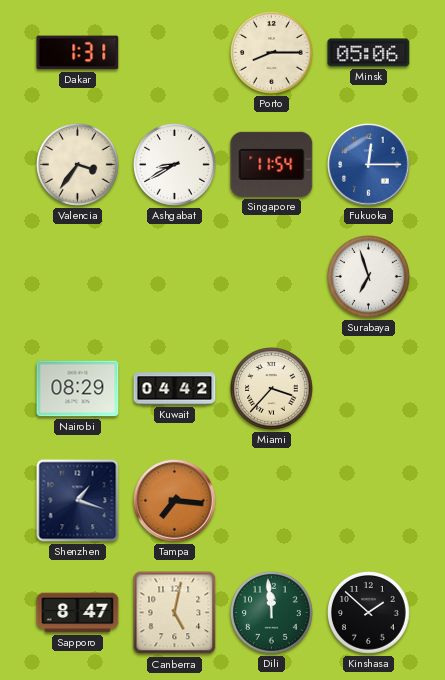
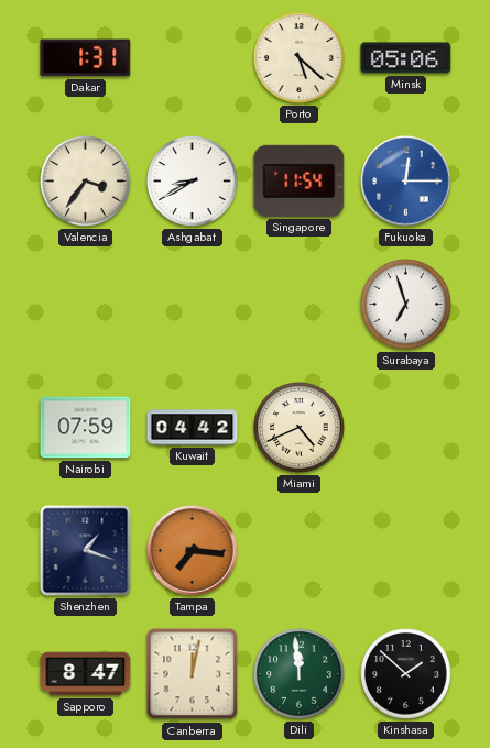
Porto: 8:15 -> 5:22 (300, 58)
Nairobi: 08:29 -> 07:59 (86, 428)
Miami: 3:37 -> 4:41 (300, 428)
Canberra: 5:02 -> 12:02 (193, 674)
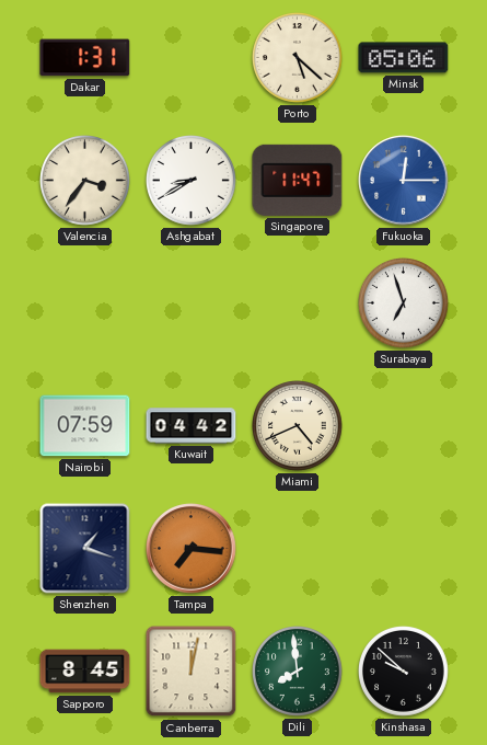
Singapore: 11:54 -> 11:47 (298, 180)
Sapporo: 8:47 -> 8:45 (85, 672)
Dili: 11:59 -> 7:59 (298, 672)
Kinshasa: 1:52 -> 9:52 (404, 672)
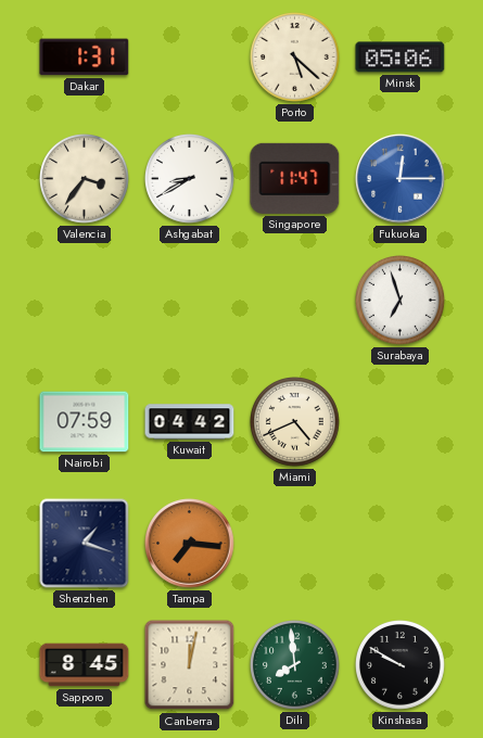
Kinshasa: 9:52 -> 9:50 (401, 665)
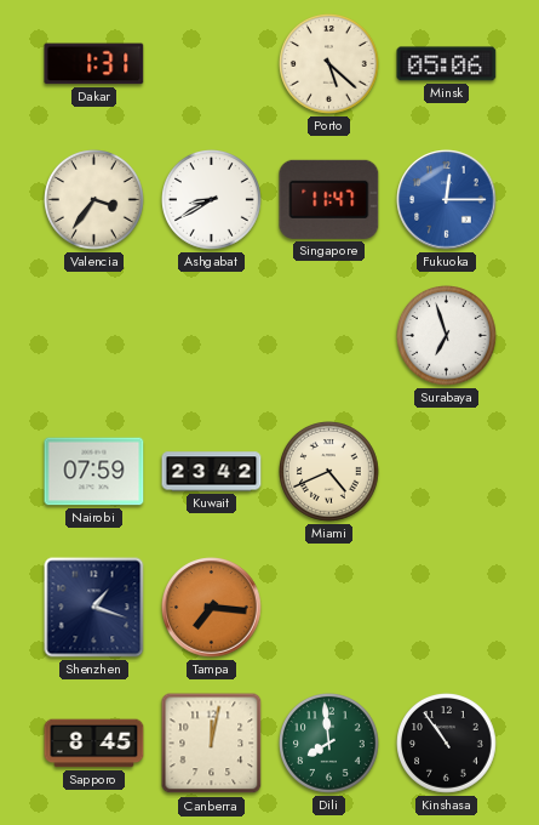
Kuwait: 04:42 -> 23:42 (212, 472)
Kinshasa: 9:50 -> 10:54 (447, 744)
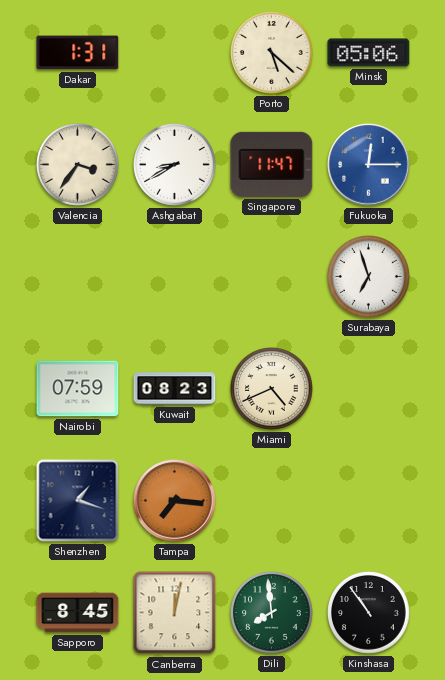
Kuwait: 23:42 -> 08:23 (175, 389)
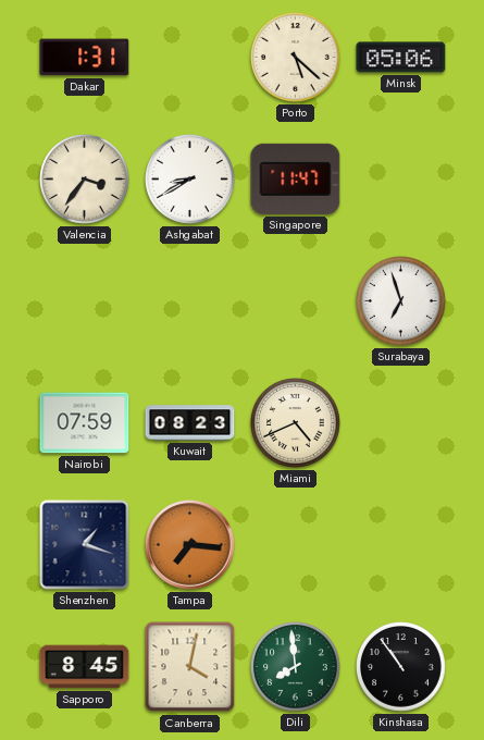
Fukuoka: 12:15 -> none (369, 165)
Canberra: 12:02 -> 4:02 (190, 667)
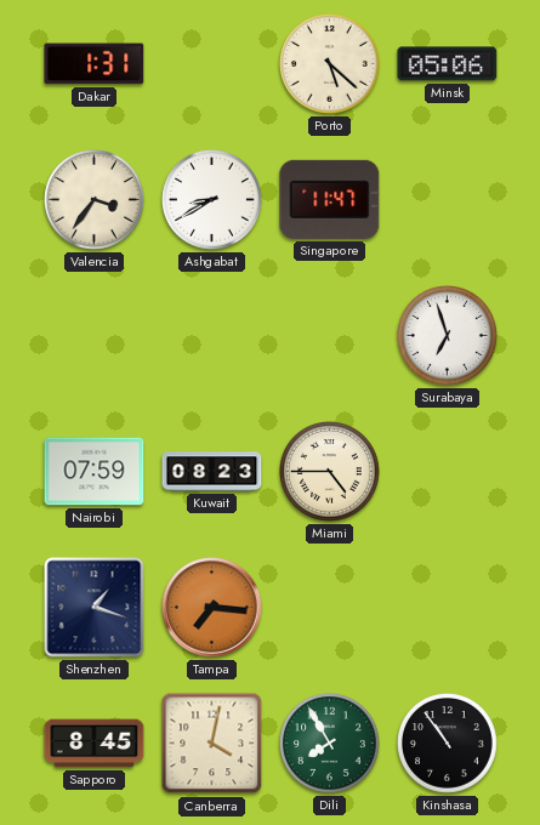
Miami: 4:41 -> 4:45 (330, 472)
Dili: 7:59 -> 7:55 (330, 744)
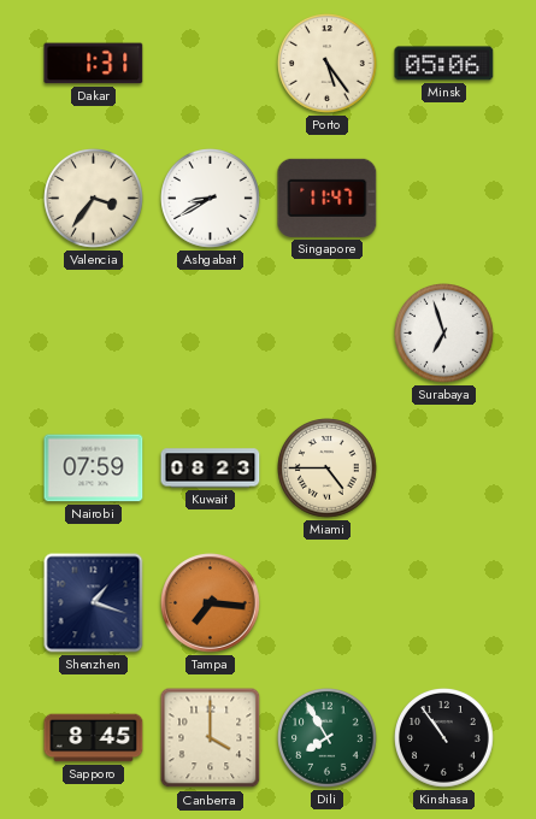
Porto: 5:22 -> 5:24 (328, 64)
Canberra: 4:02 -> 4:00 (211, 738)
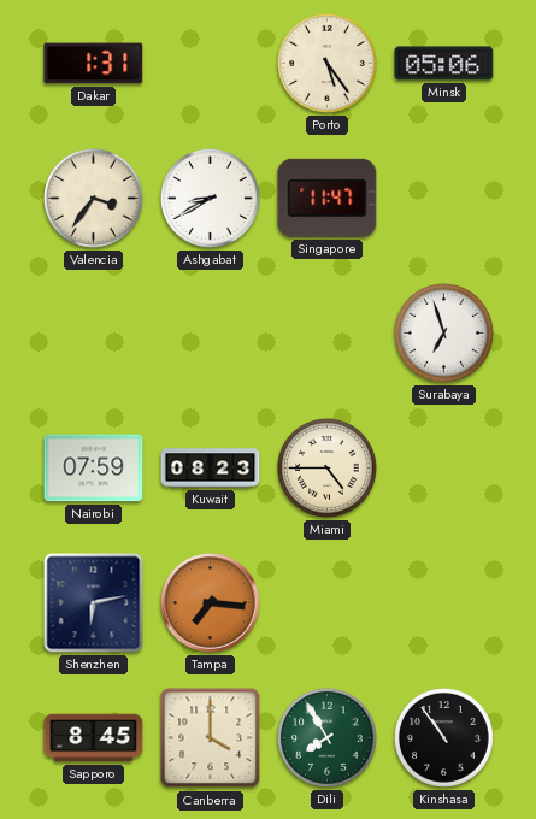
Shenzhen: 1:18 -> 6:13 (94, 603)
